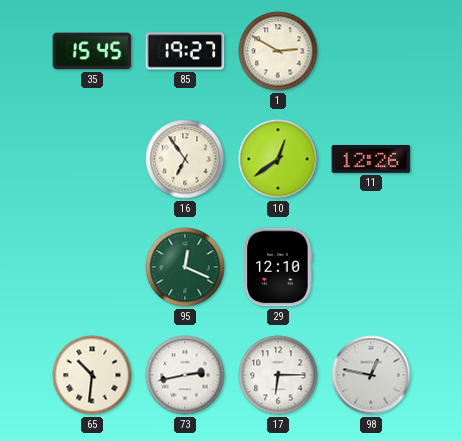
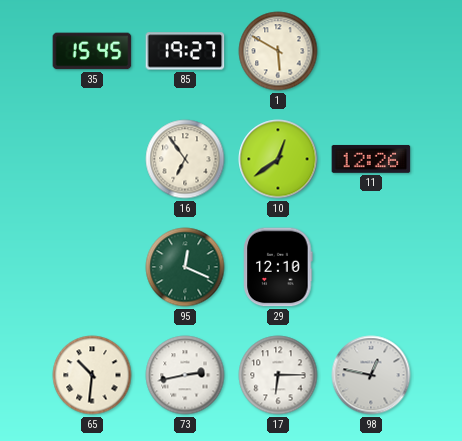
1: 2:50 -> 5:50 (278, 51)
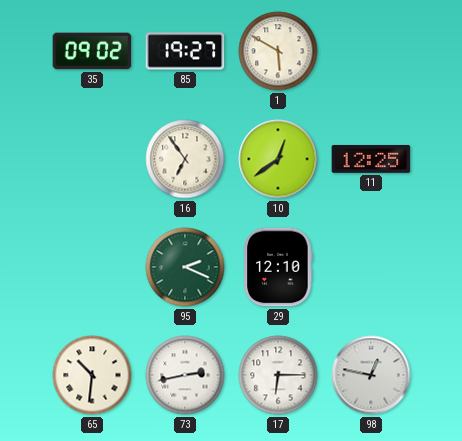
35: 15:45 -> 09:02 (92, 51)
11: 12:26 -> 12:25 (371, 159)
95: 12:19 -> 2:19 (185, 267)
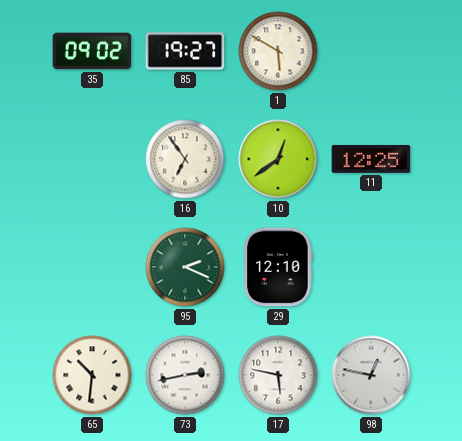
17: 6:15 -> 5:47 (278, 375)
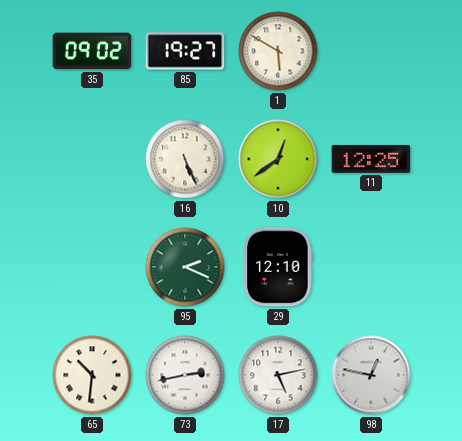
16: 6:54 -> 5:26 (185, 159)
17: 5:47 -> 5:13 (278, 375)
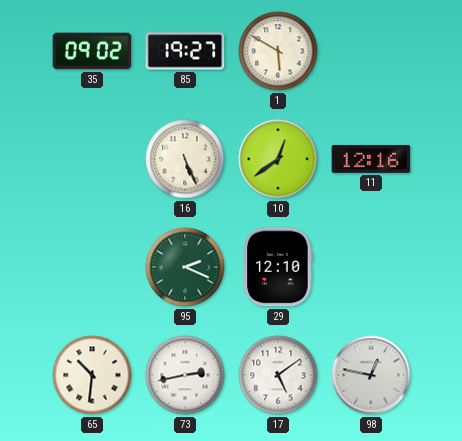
11: 12:25 -> 12:16 (371, 159)
17: 5:13 -> 5:09 (278, 375)
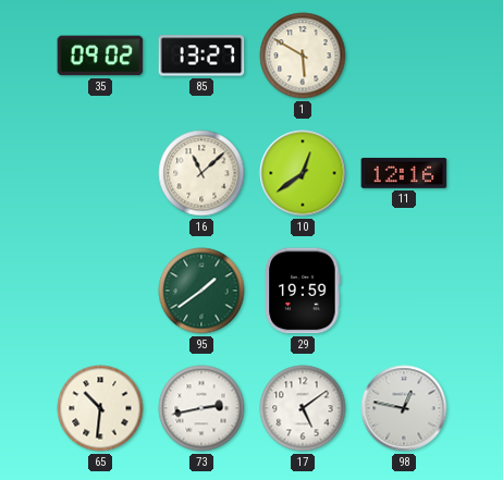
85: 19:27 -> 13:27 (201, 56)
16: 5:26 -> 11:08 (201, 173)
95: 2:19 -> 1:39 (201, 291)
29: 12:10 -> 19:59 (303, 291)
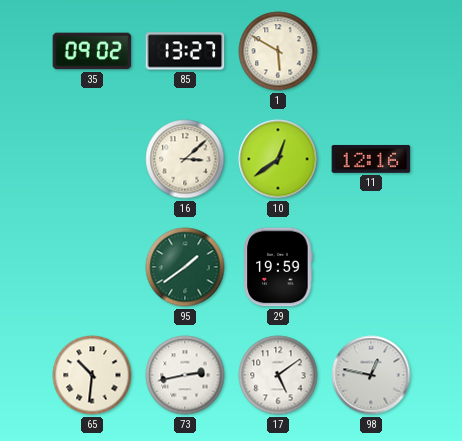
16: 11:08 -> 3:08 (185, 159)
